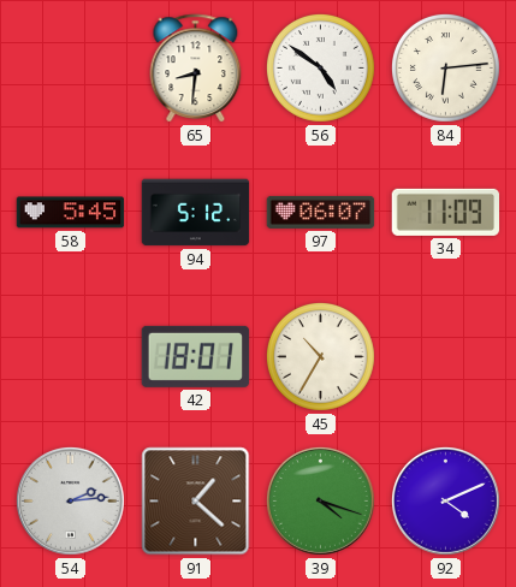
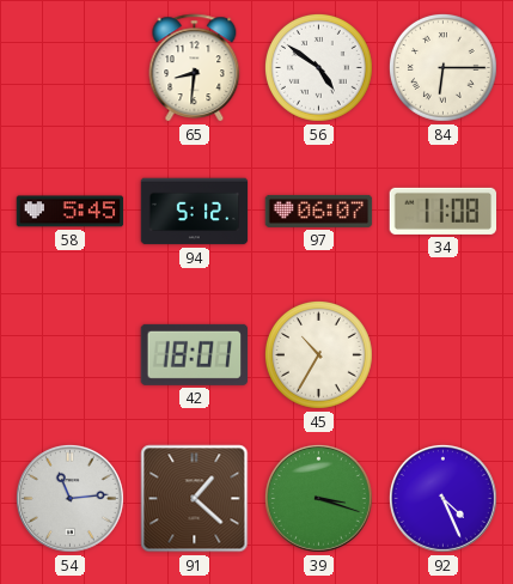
84: 6:14 -> 6:15 (442, 67)
34: 11:09 -> 11:08 (444, 211)
54: 2:14 -> 11:14 (69, 498)
39: 4:18 -> 3:18 (318, 498)
92: 4:11 -> 4:26 (442, 498)
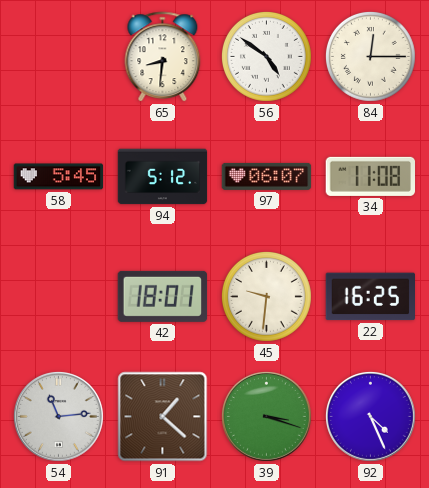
84: 6:15 -> 12:15 (370, 56)
45: 10:35 -> 9:31 (266, 296)
22: none -> 16:25 (370, 297)
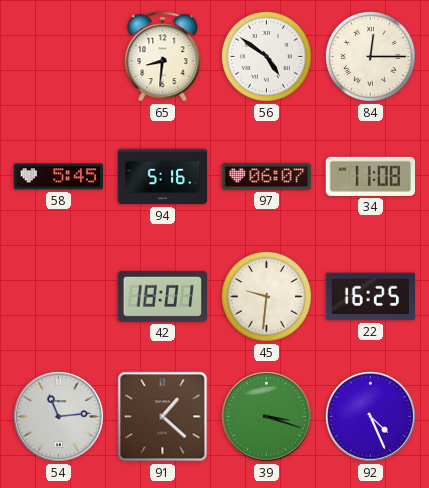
94: 5:12 -> 5:16 (163, 177)
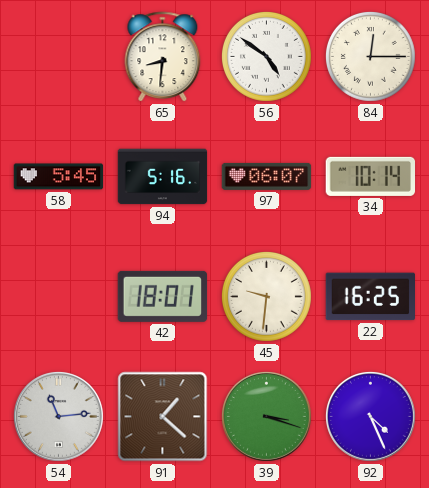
34: 11:08 -> 10:14 (371, 176)
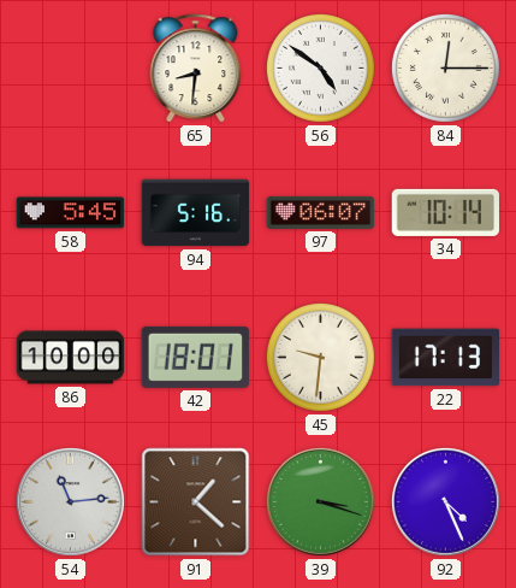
86: none -> 10:00 (71, 358)
22: 16:25 -> 17:13 (445, 358)
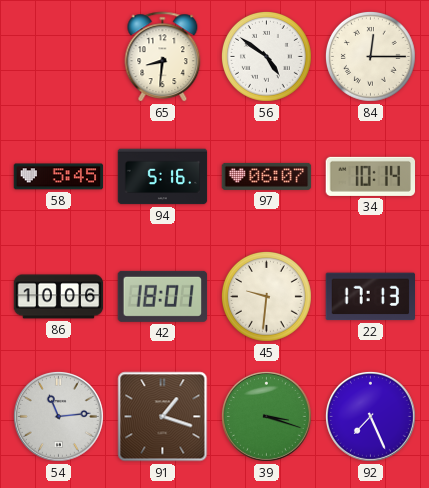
86: 10:00 -> 10:06 (59, 297)
91: 1:22 -> 1:18 (163, 417)
92: 4:26 -> 7:26 (370, 416)
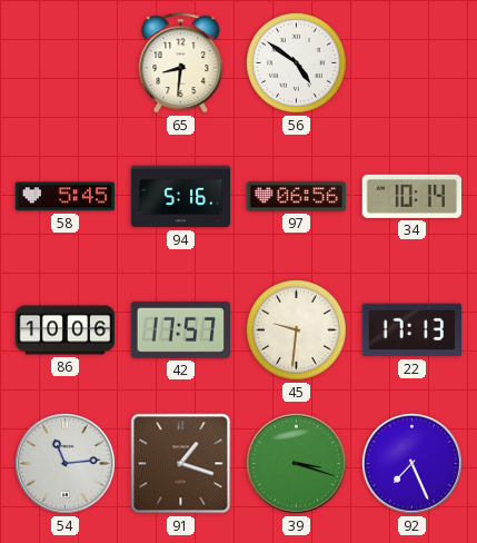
84: 12:15 -> none (370, 56)
97: 06:07 -> 06:56 (297, 196)
42: 18:01 -> 17:57 (181, 329)
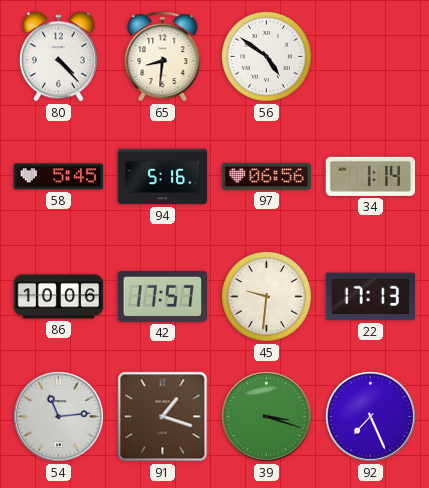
80: none -> 4:23 (58, 57)
34: 10:14 -> 1:14 (371, 176)
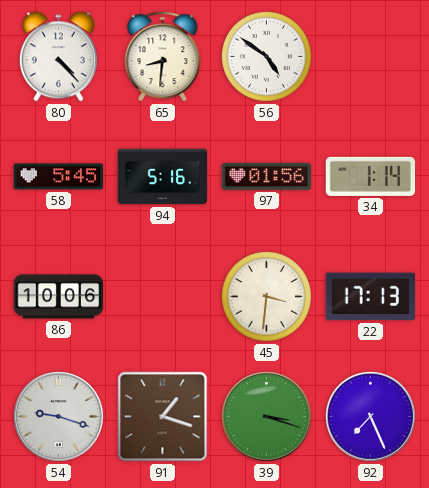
97: 06:56 -> 01:56 (267, 176)
42: 17:57 -> none (163, 296)
45: 9:31 -> 3:31 (266, 296)
54: 11:14 -> 9:18 (58, 416)
